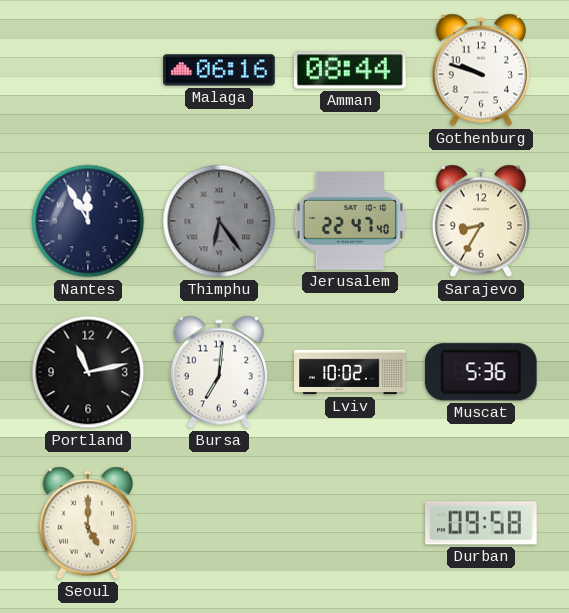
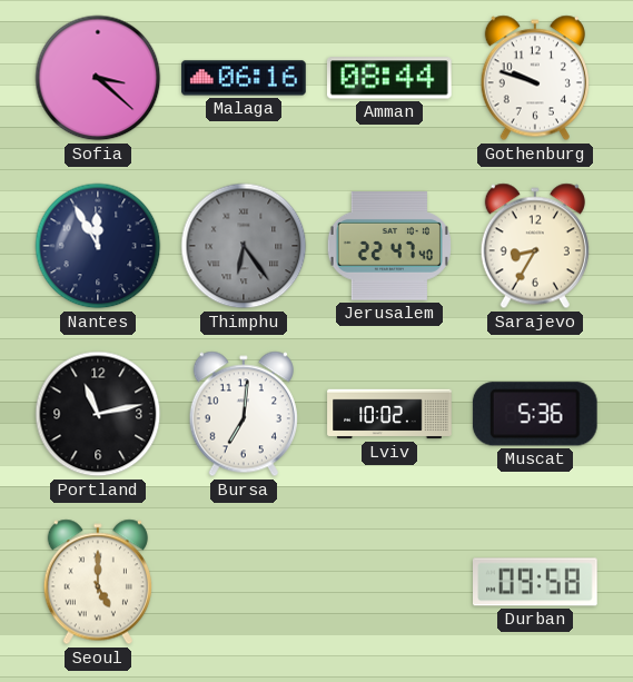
Sofia: none -> 3:22 (98, 78)
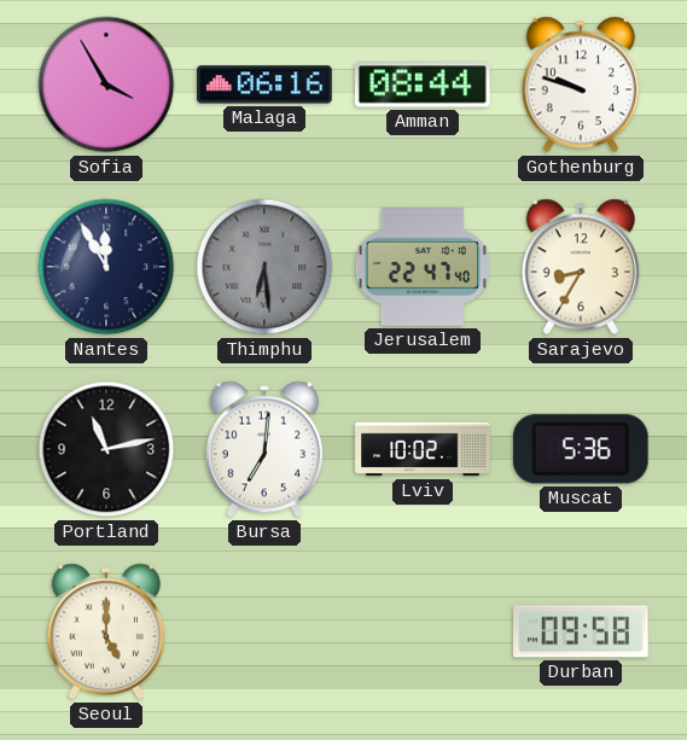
Sofia: 3:22 -> 3:55 (106, 85)
Thimphu: 6:24 -> 6:29 (264, 267)
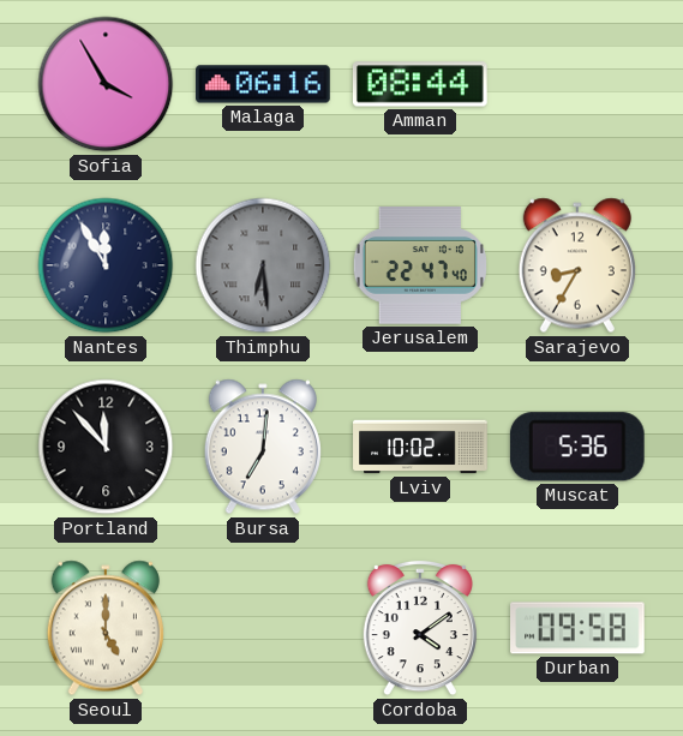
Gothenburg: 9:48 -> none (581, 85)
Portland: 11:13 -> 11:53 (106, 447)
Cordoba: none -> 4:09 (420, 628)
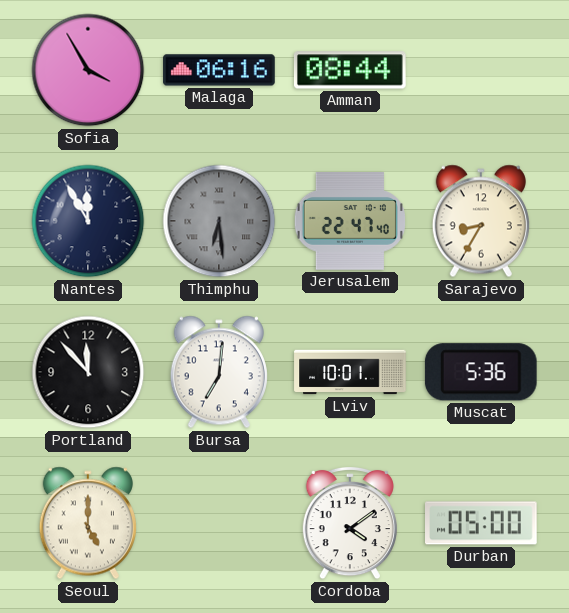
Lviv: 10:02 -> 10:01 (350, 372)
Durban: 09:58 -> 05:00 (482, 523)
